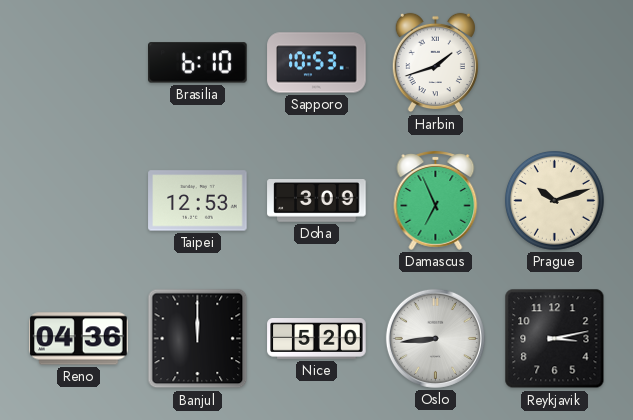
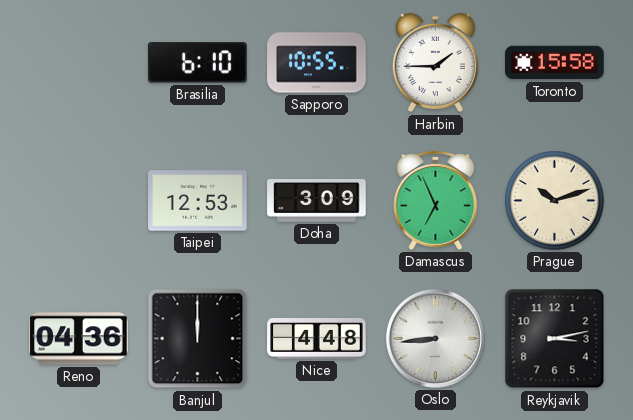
Sapporo: 10:53 -> 10:55 (317, 63)
Harbin: 1:42 -> 1:45 (435, 63)
Toronto: none -> 15:58 (555, 63)
Nice: 5:20 -> 4:48 (317, 339)
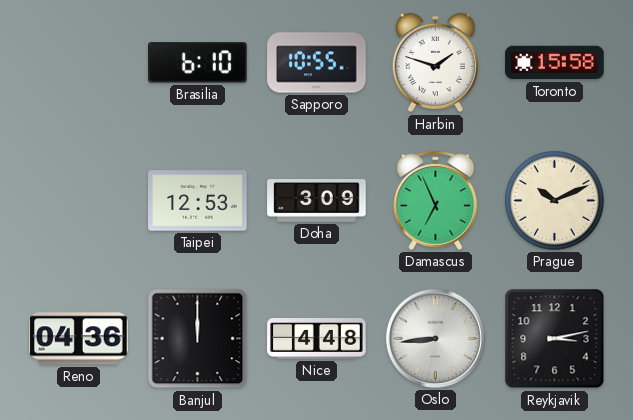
Harbin: 1:45 -> 1:48 (435, 63)
Prague: 10:12 -> 10:11 (554, 200)
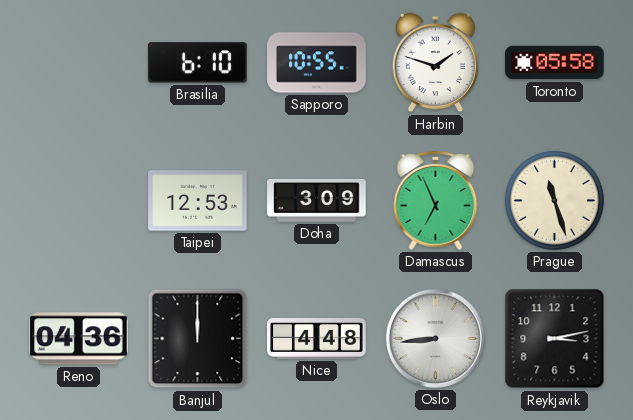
Toronto: 15:58 -> 05:58 (555, 63)
Prague: 10:11 -> 11:27 (554, 200)
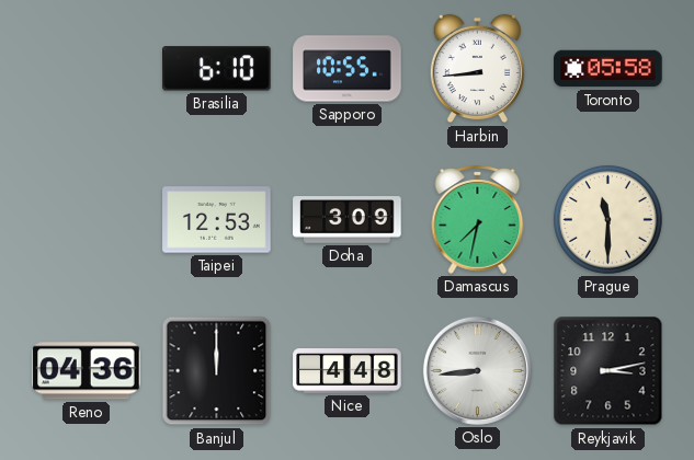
Harbin: 1:48 -> 8:44 (477, 69)
Damascus: 6:56 -> 7:32 (478, 219)
Prague: 11:27 -> 11:30 (607, 219)
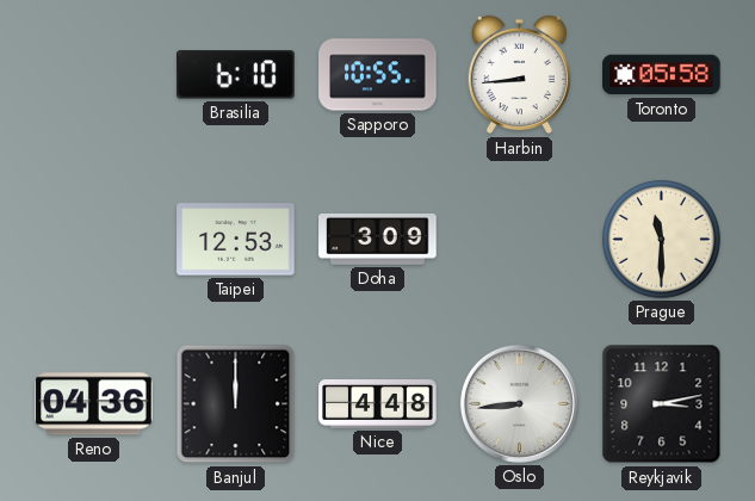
Damascus: 7:32 -> none (478, 219)
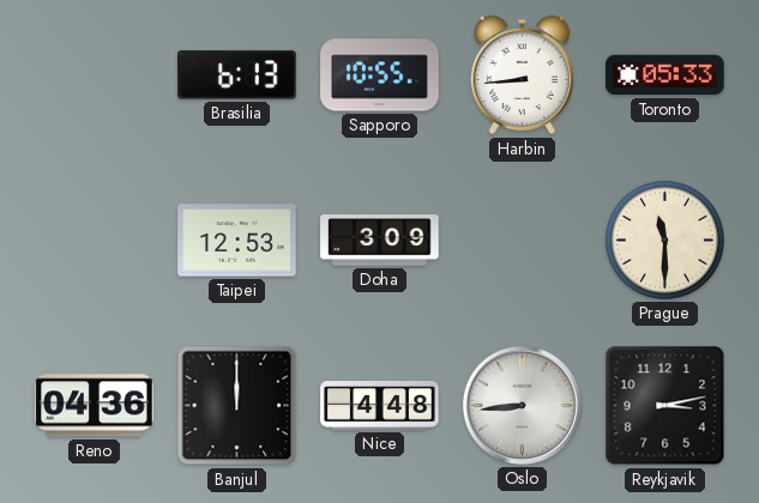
Brasilia: 6:10 -> 6:13 (237, 75)
Toronto: 05:58 -> 05:33 (665, 75)
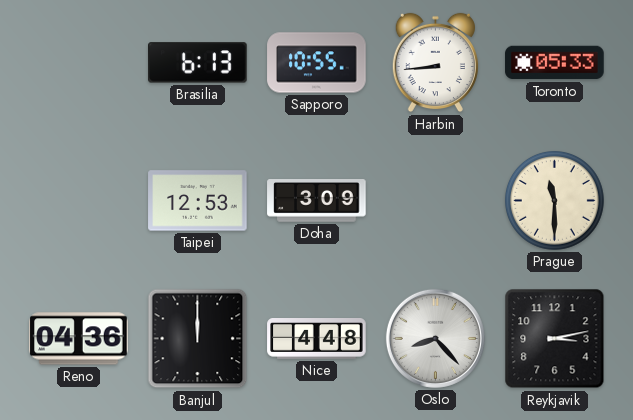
Oslo: 8:44 -> 8:23 (435, 338)
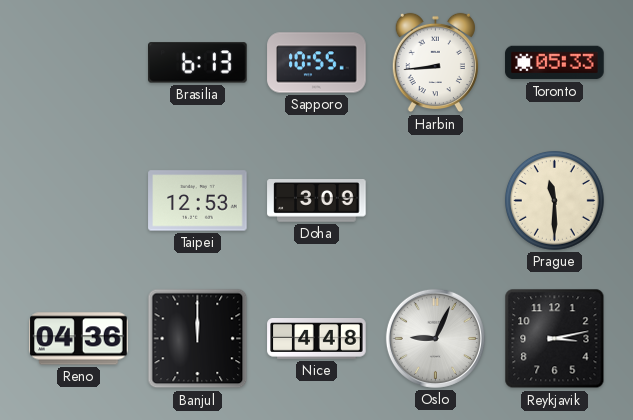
Oslo: 8:23 -> 9:04 (435, 338)
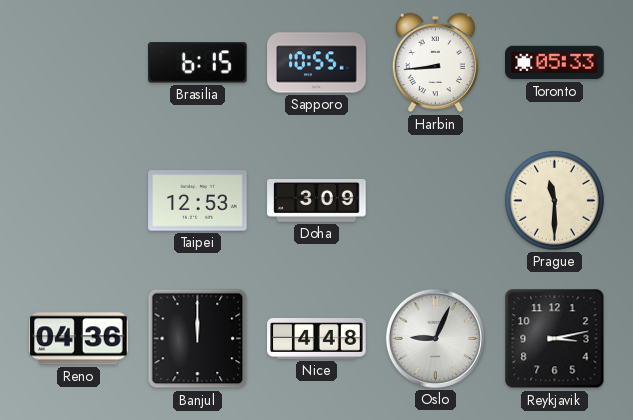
Brasilia: 6:13 -> 6:15 (198, 63)
